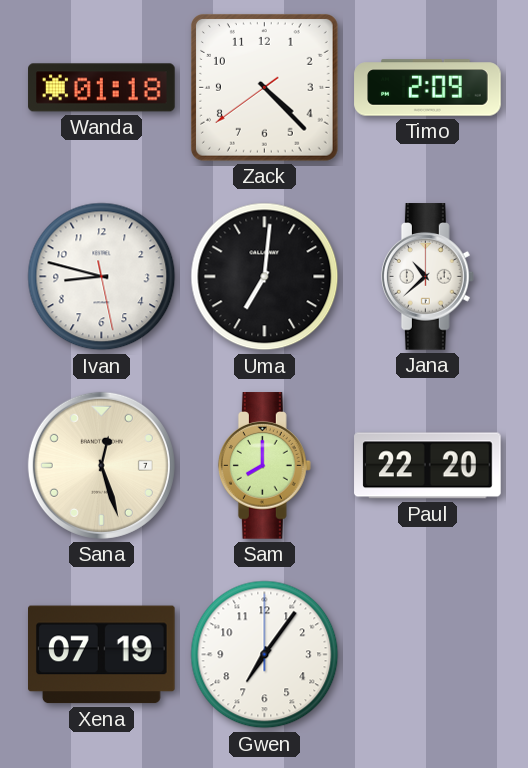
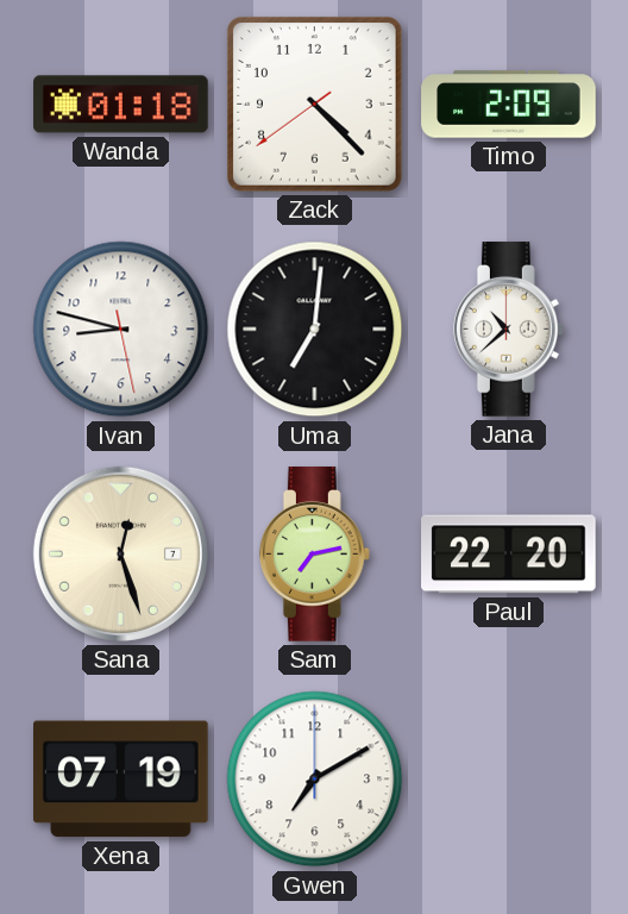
Sam: 8:00 -> 7:13 (314, 555)
Gwen: 7:06 -> 7:10 (315, 780)
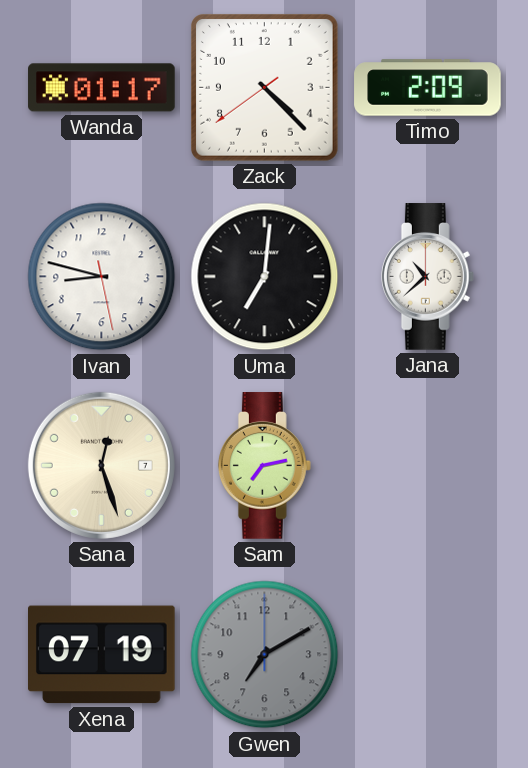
Wanda: 01:18 -> 01:17 (102, 88)
Paul: 22:20 -> none (509, 555)
Gwen dial: white -> grey (265, 655)
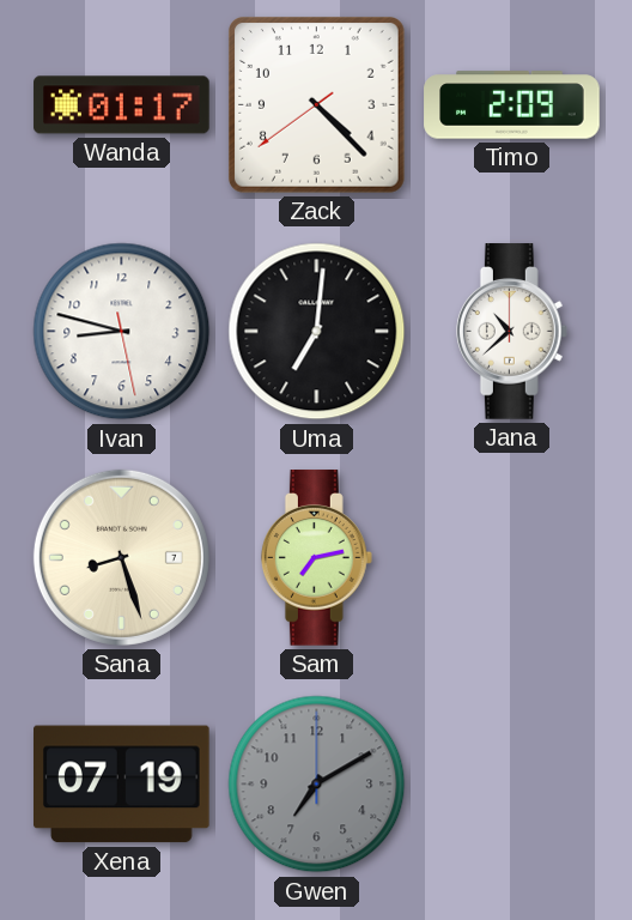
Sana: 12:27 -> 8:27 (121, 557)
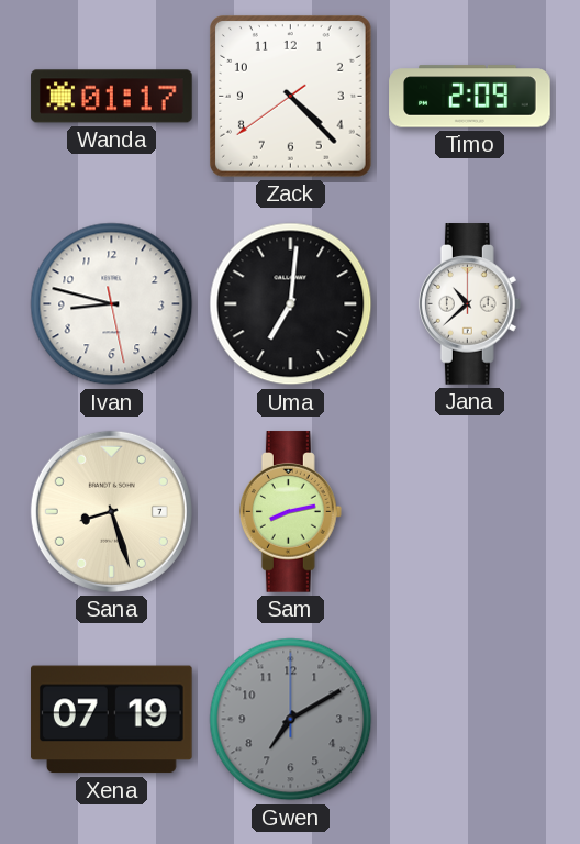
Sam: 7:13 -> 8:13 (290, 512)
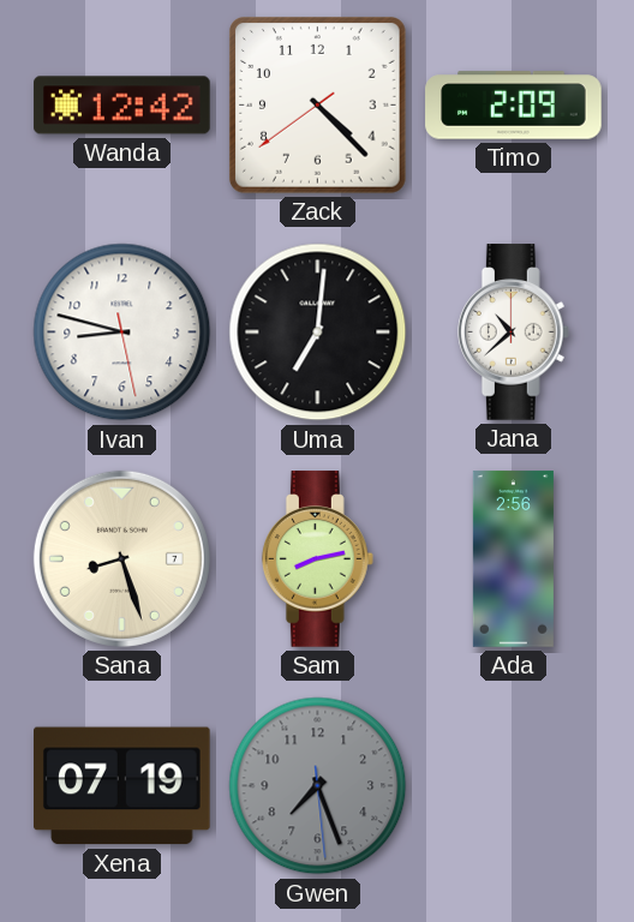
Wanda: 01:17 -> 12:42 (122, 106)
Ada: none -> 2:56 (513, 559)
Gwen: 7:10 -> 7:26 (318, 786)
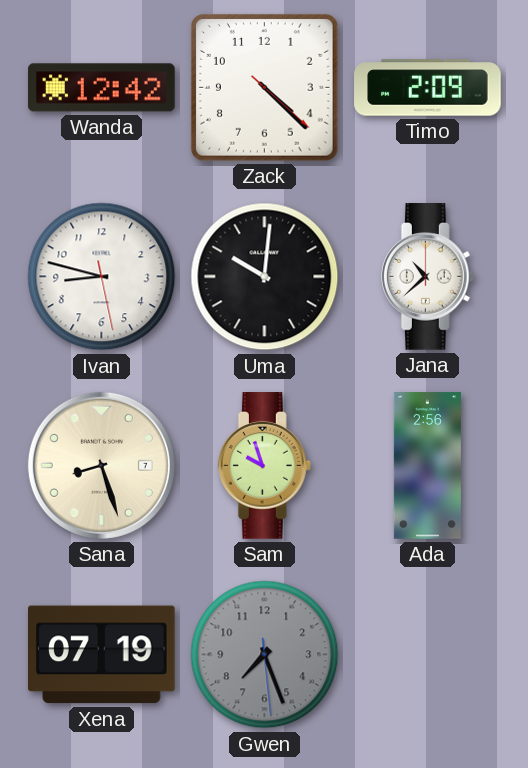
Zack: 4:22:39 -> 4:22:22 (264, 87)
Uma: 7:01 -> 10:01 (265, 277)
Sam: 8:13 -> 9:57 (264, 466)
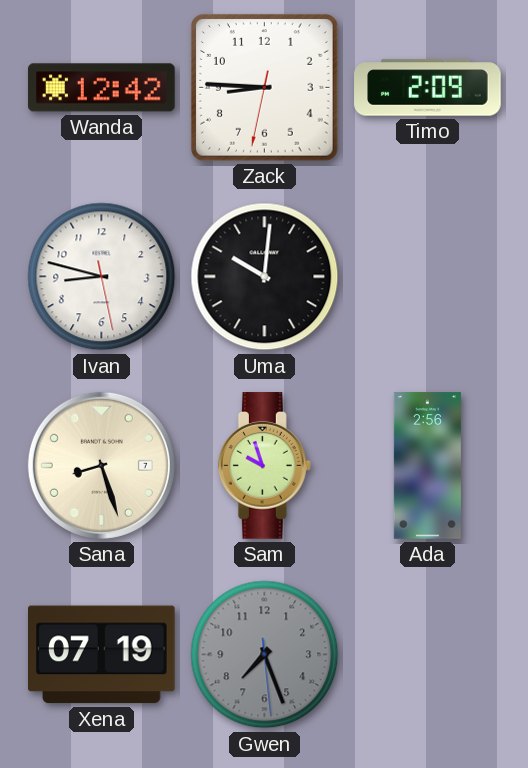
Zack: 4:22 -> 8:45 (264, 87)
Jana: 10:38 -> none (427, 277)
